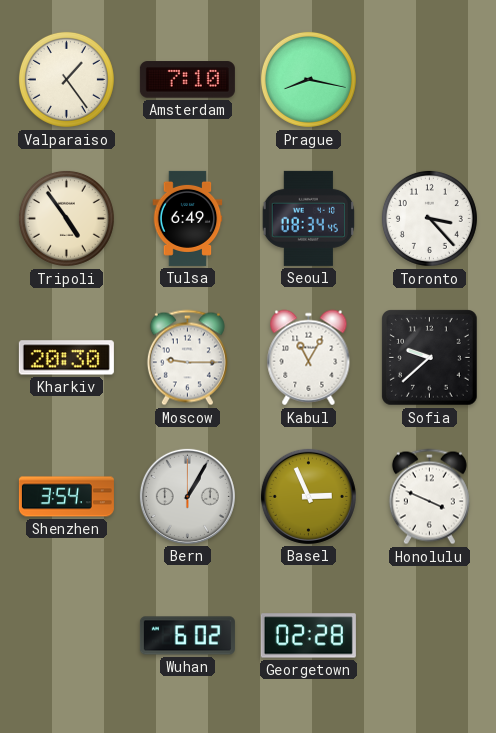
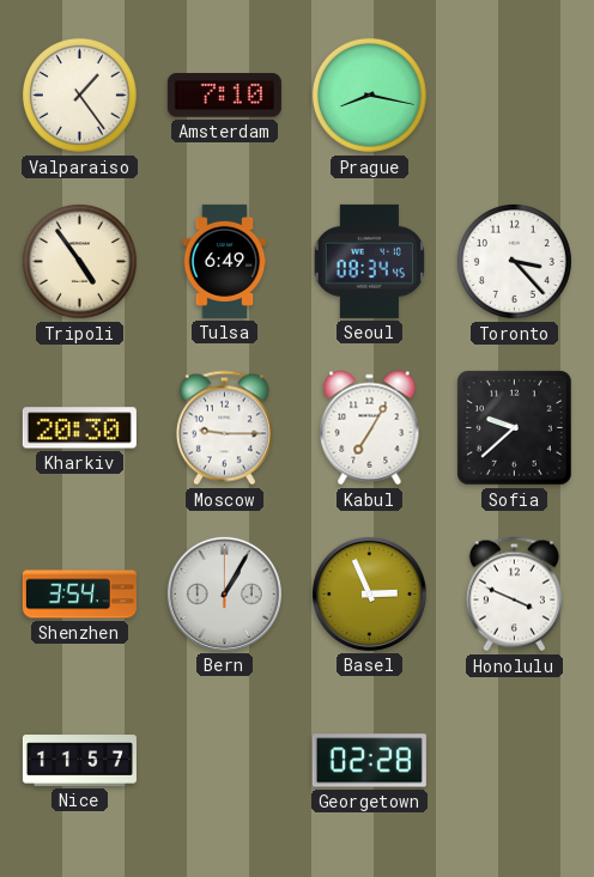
Kabul: 11:05 -> 7:05 (370, 428)
Nice: none -> 11:57 (79, 761)
Wuhan: 6:02 -> none (187, 636)
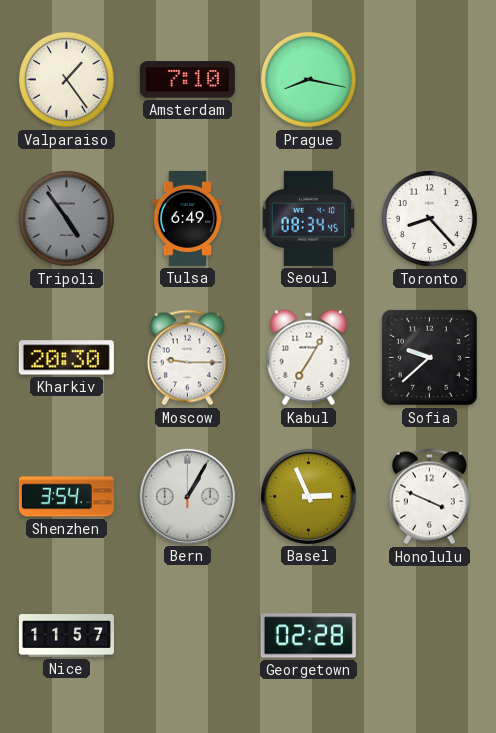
Tripoli dial: cream -> grey (66, 218)
Toronto: 3:23 -> 8:23 (429, 218)
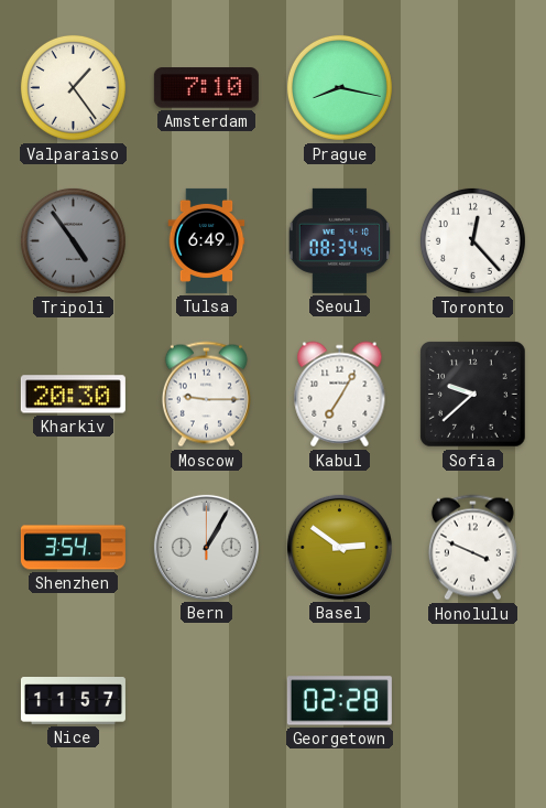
Toronto: 8:23 -> 12:23 (472, 240)
Basel: 2:56 -> 2:51 (339, 547)
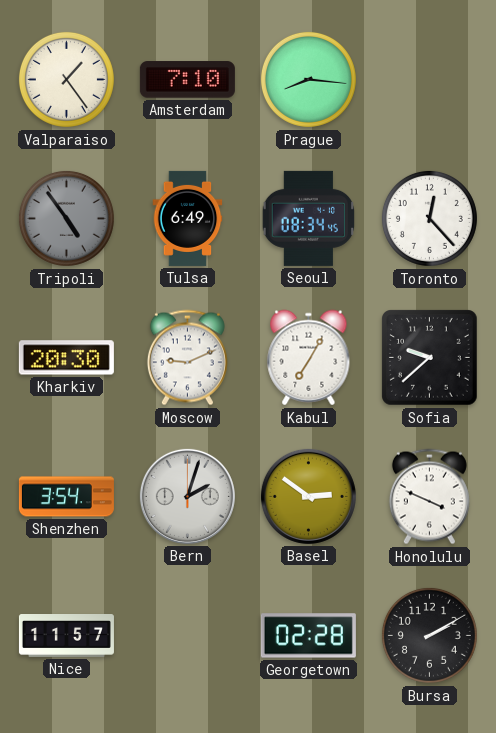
Prague: 8:17 -> 8:16 (308, 79)
Moscow: 9:15 -> 9:11 (187, 358)
Bern: 1:05 -> 2:03 (187, 496)
Bursa: none -> 2:10 (429, 635)
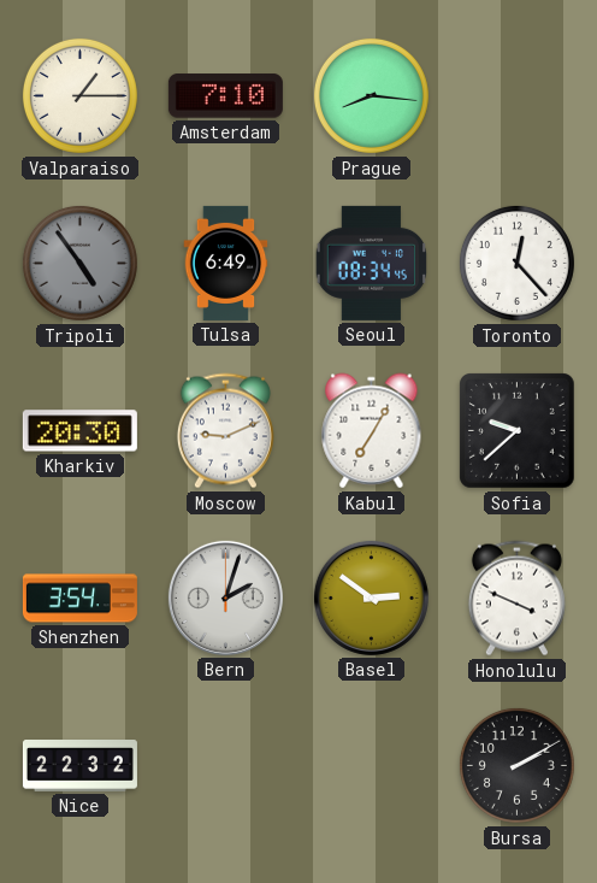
Valparaiso: 1:24 -> 1:15 (79, 95)
Nice: 11:57 -> 22:32 (79, 766)
Georgetown: 02:28 -> none (308, 636)
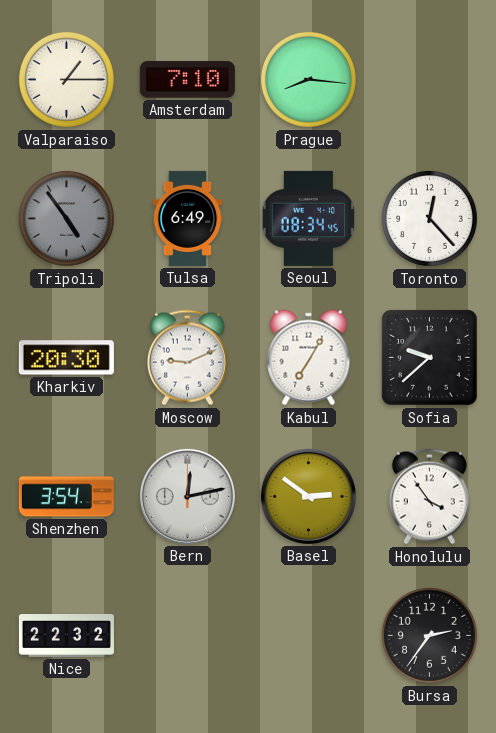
Bern: 2:03 -> 12:13 (187, 496)
Honolulu: 3:49 -> 3:54 (429, 497)
Bursa: 2:10 -> 2:36 (429, 635)
